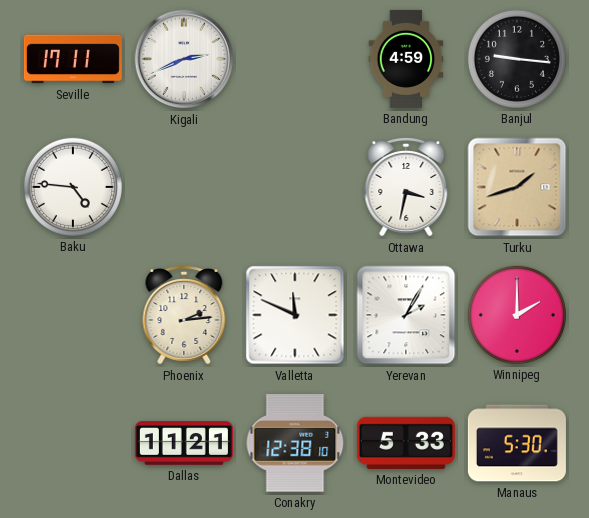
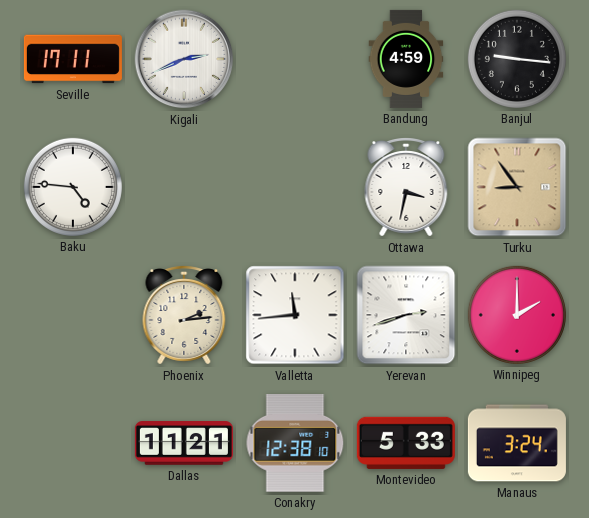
Turku: 1:42 -> 8:54 (517, 187)
Valletta: 11:49 -> 11:44 (295, 315)
Yerevan: 2:05 -> 2:42 (406, 315)
Manaus: 5:30 -> 3:24 (517, 443)
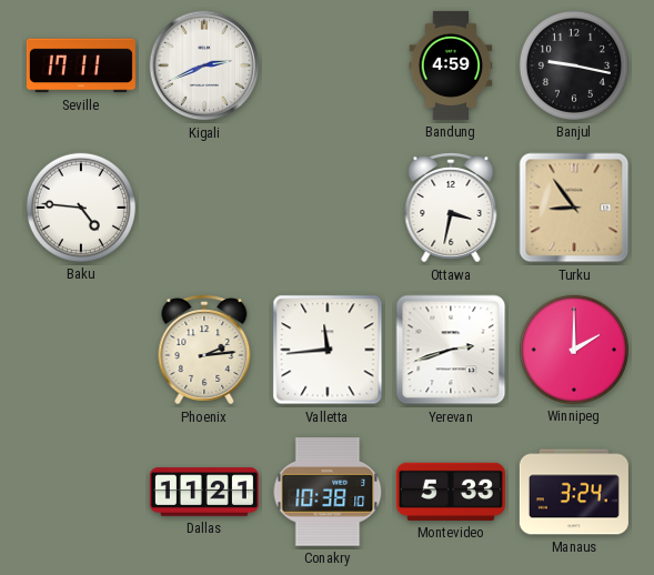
Banjul: 9:16 -> 9:17 (574, 65)
Conakry: 12:38 -> 10:38 (328, 493)
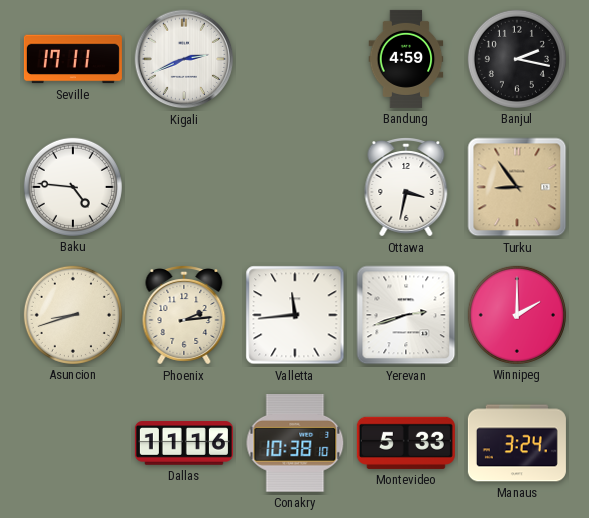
Banjul: 9:17 -> 2:17 (517, 59)
Asuncion: none -> 8:42 (73, 315)
Dallas: 11:21 -> 11:16 (184, 443)
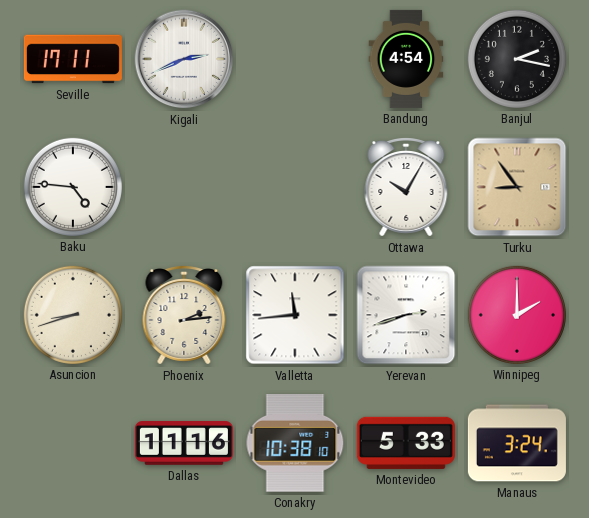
Bandung: 4:59 -> 4:54 (406, 59)
Ottawa: 3:32 -> 10:05 (406, 188)
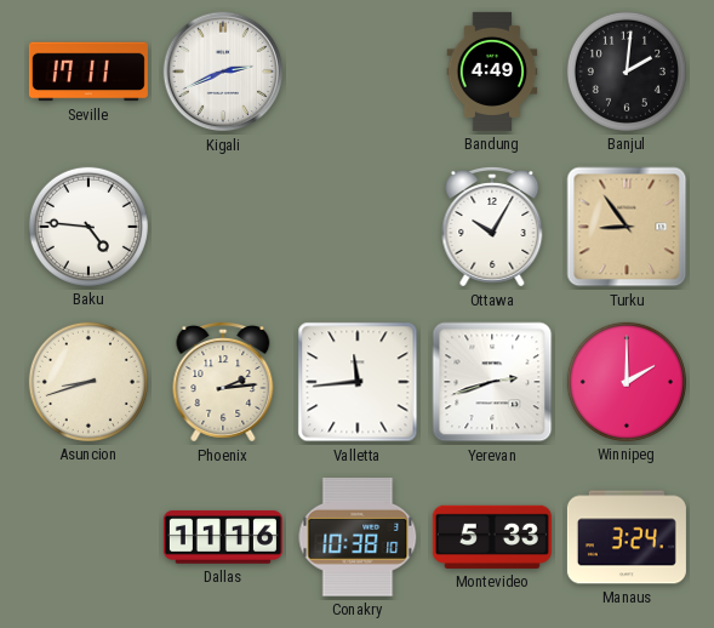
Bandung: 4:54 -> 4:49 (492, 72)
Banjul: 2:17 -> 2:01 (627, 72)
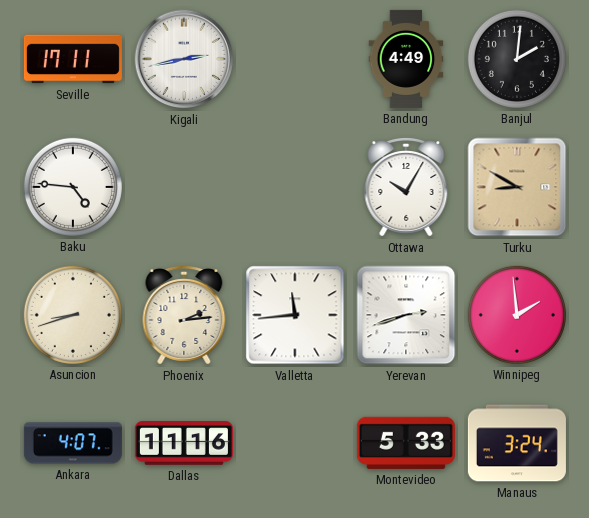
Kigali: 2:41 -> 2:43 (184, 59)
Turku: 8:54 -> 8:50 (517, 187)
Winnipeg: 2:00 -> 1:59 (517, 315)
Ankara: none -> 4:07 (73, 443)
Conakry: 10:38 -> none (358, 538)
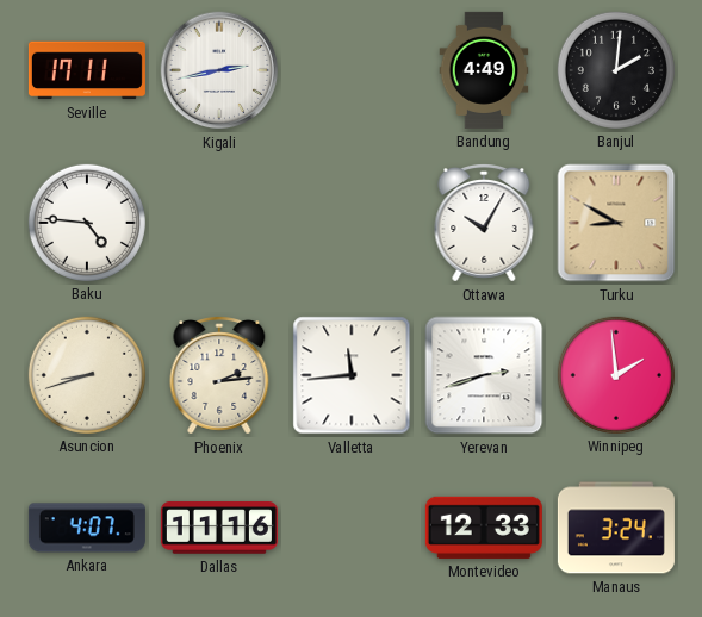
Montevideo: 5:33 -> 12:33 (484, 528)
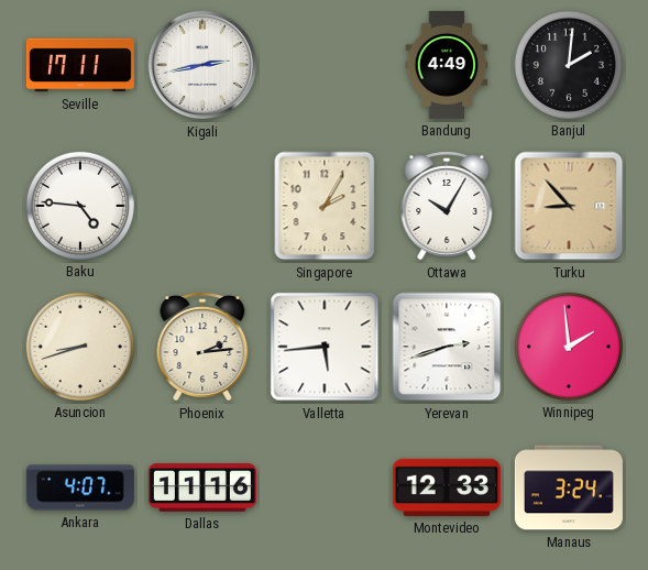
Singapore: none -> 2:05 (325, 206)
Turku: 8:50 -> 8:53 (569, 206)
Valletta: 11:44 -> 5:44 (325, 347)
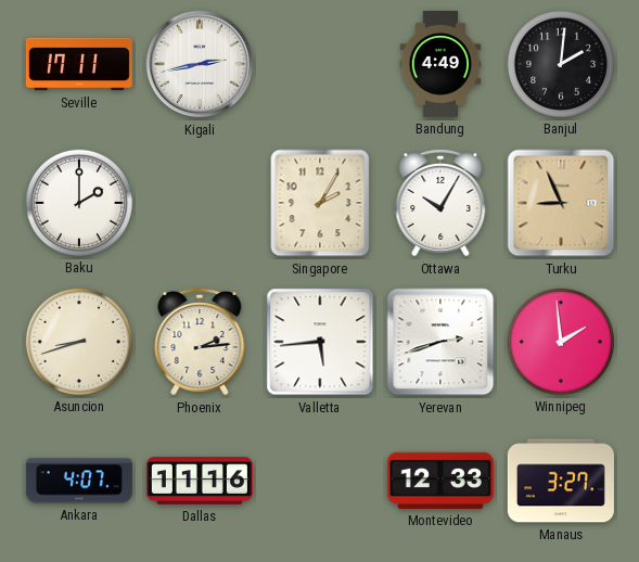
Baku: 4:46 -> 2:00 (79, 203)
Turku: 8:53 -> 8:56 (561, 203)
Manaus: 3:24 -> 3:27 (561, 481)
